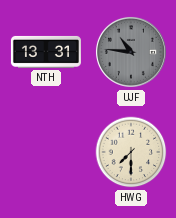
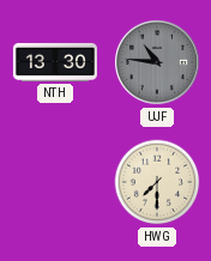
NTH: 13:31 -> 13:30 (55, 62)
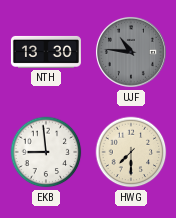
EKB: none -> 8:59 (46, 152)
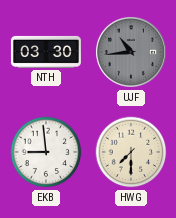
NTH: 13:30 -> 03:30 (46, 52)
UJF: 10:46 -> 10:44 (131, 52)
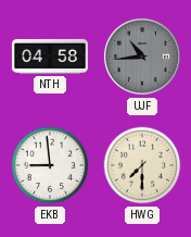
NTH: 03:30 -> 04:58 (50, 57)
